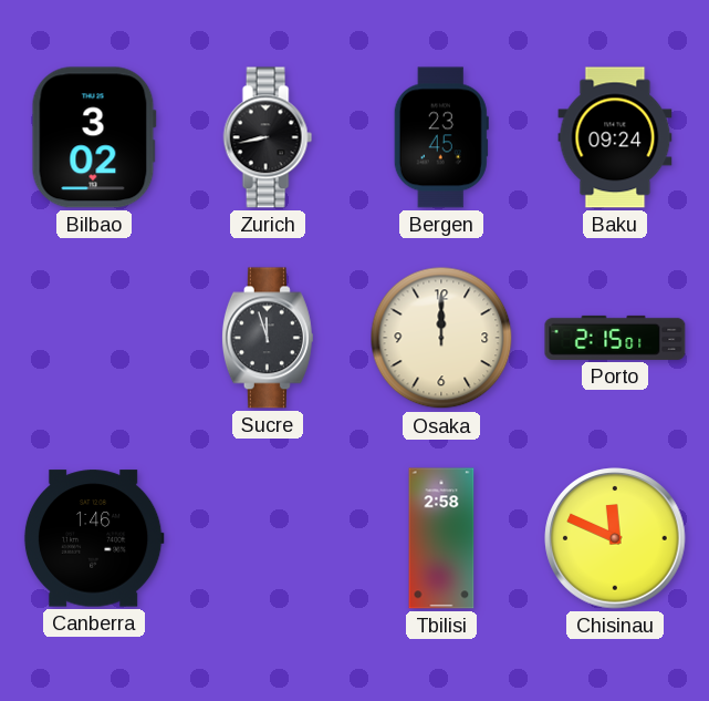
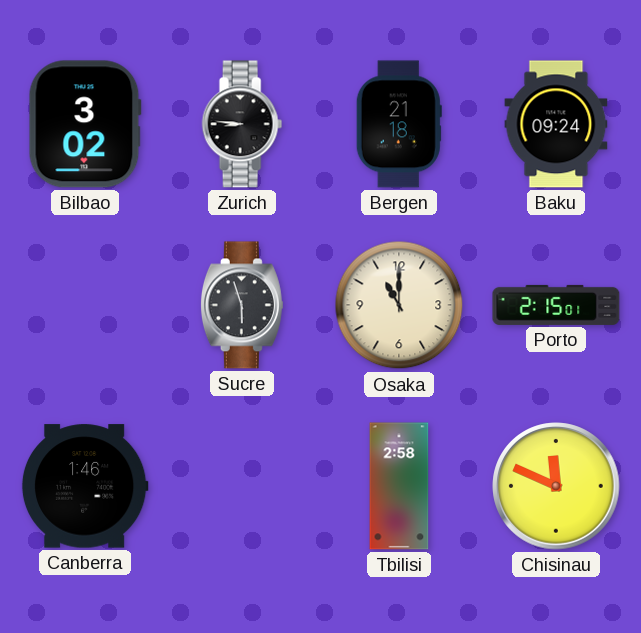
Zurich: 8:43 -> 8:46 (242, 124)
Bergen: 23:45 -> 21:18 (399, 124)
Sucre: 11:57 -> 5:57 (242, 305)
Osaka: 12:00 -> 11:00 (399, 305)
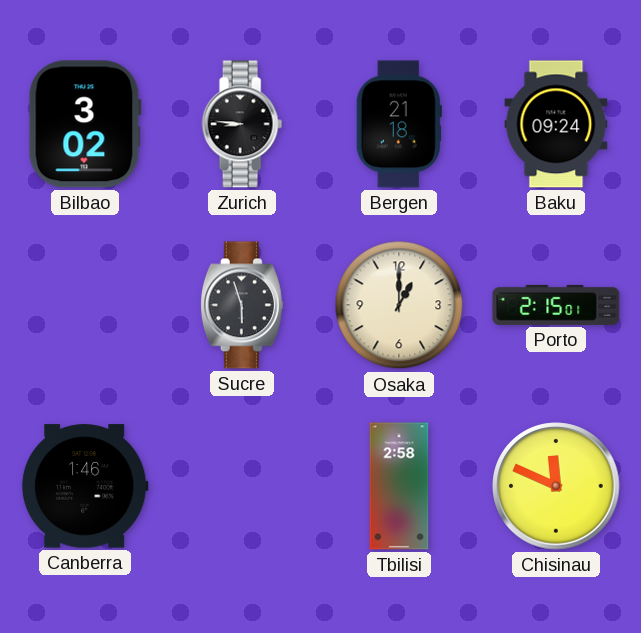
Osaka: 11:00 -> 1:00 (399, 305)
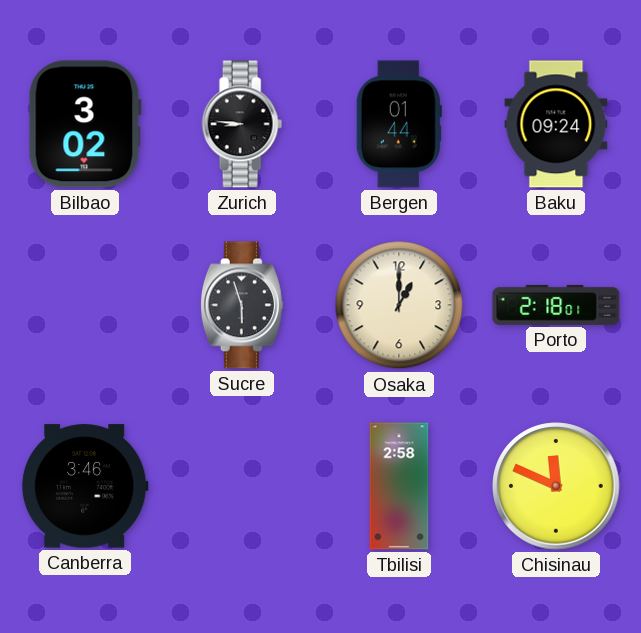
Bergen: 21:18 -> 01:44 (399, 124)
Porto: 2:15 -> 2:18 (556, 305)
Canberra: 1:46 -> 3:46 (85, 486)
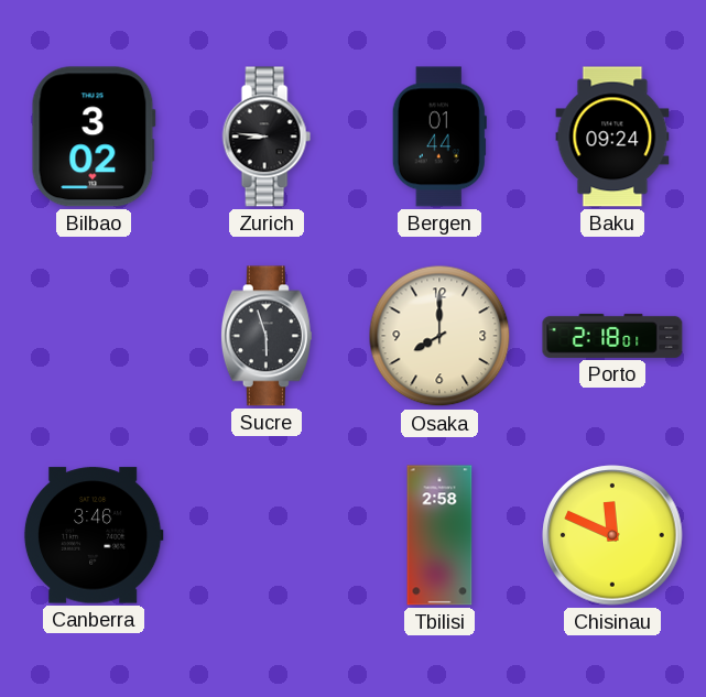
Osaka: 1:00 -> 8:00 (439, 336)
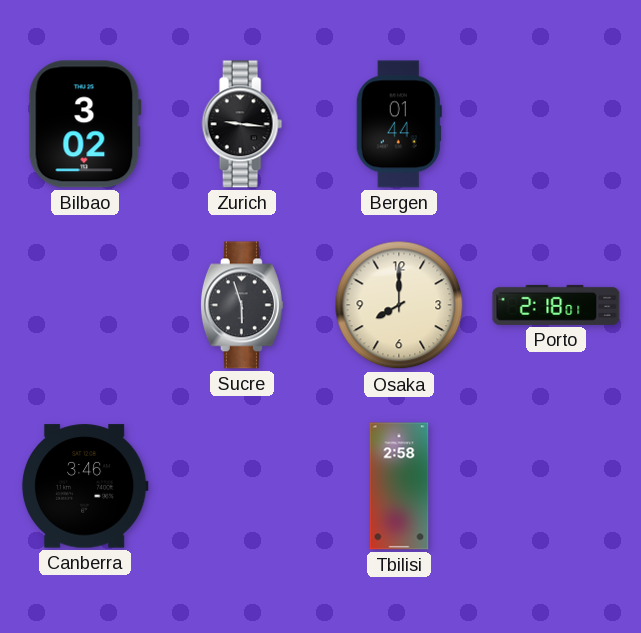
Zurich: 8:46 -> 9:16 (242, 124)
Baku: 09:24 -> none (612, 137)
Chisinau: 11:49 -> none (612, 535)
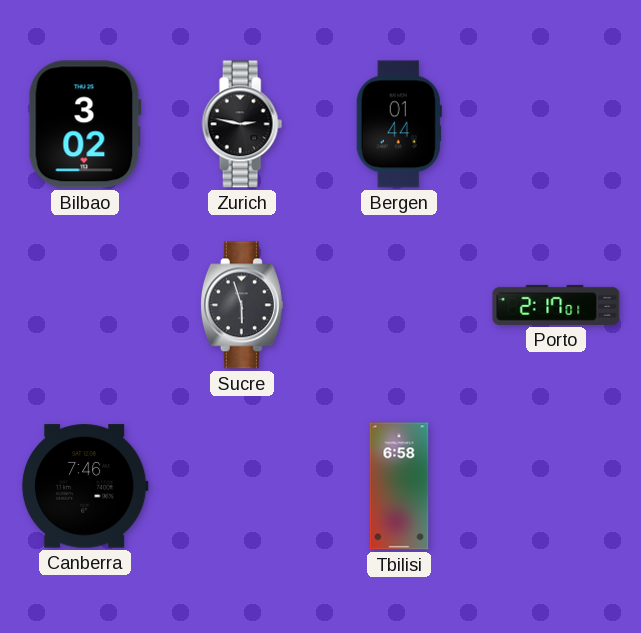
Zurich: 9:16 -> 2:47 (242, 124)
Osaka: 8:00 -> none (399, 305)
Porto: 2:18 -> 2:17 (556, 305)
Canberra: 3:46 -> 7:46 (85, 486)
Tbilisi: 2:58 -> 6:58 (399, 486)
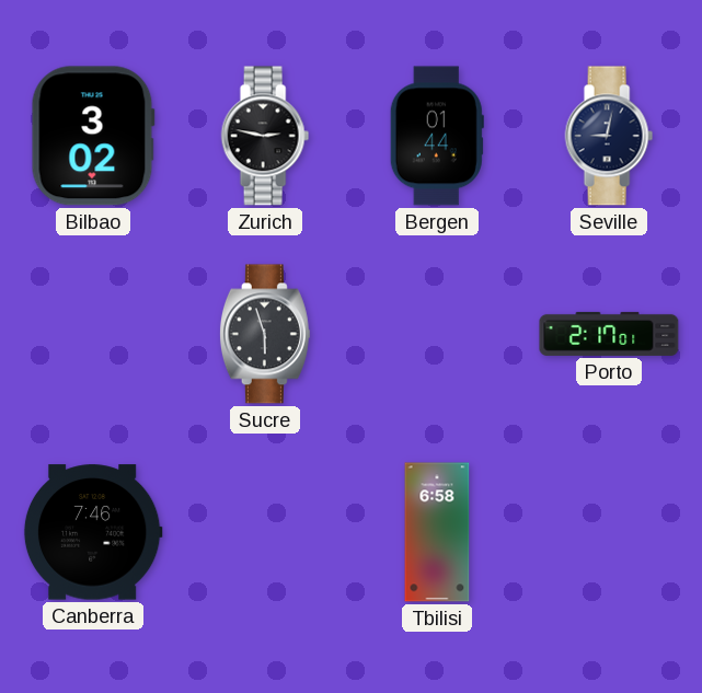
Seville: none -> 9:02 (609, 136)
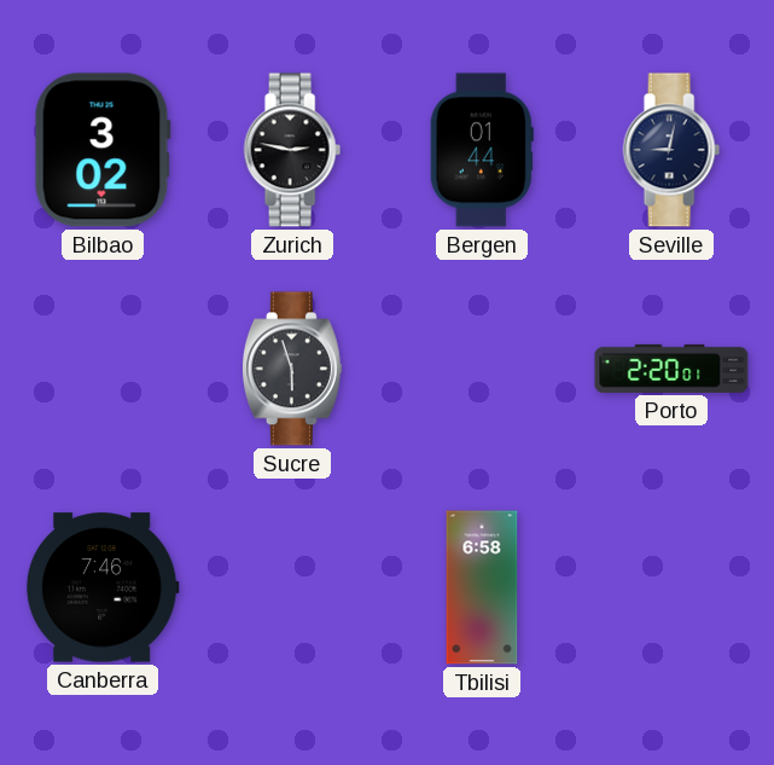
Porto: 2:17 -> 2:20 (671, 369)
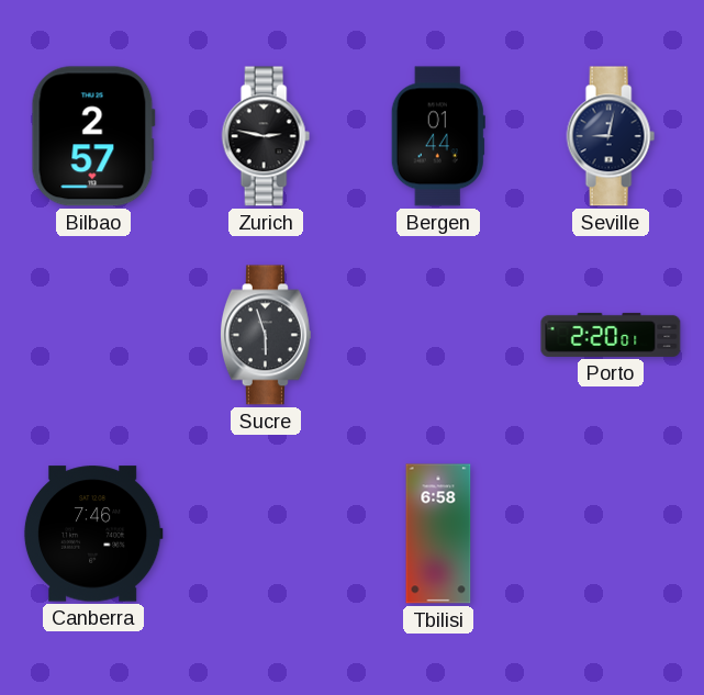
Bilbao: 3:02 -> 2:57 (93, 136)
